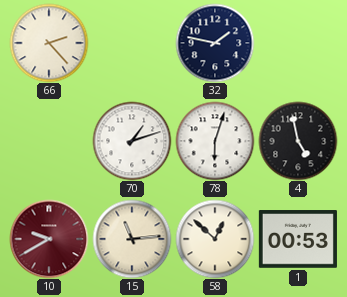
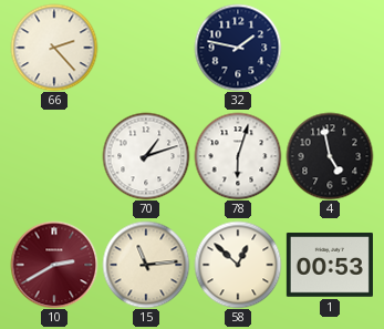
10: 9:40 -> 2:40 (54, 265)
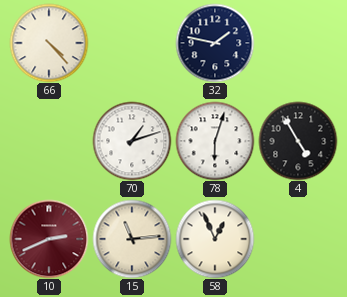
66: 2:23 -> 4:23 (49, 43)
4: 4:58 -> 4:55 (298, 141)
10: 2:40 -> 2:41 (49, 239)
58: 12:52 -> 12:56 (215, 239)
1: 00:53 -> none (330, 265)
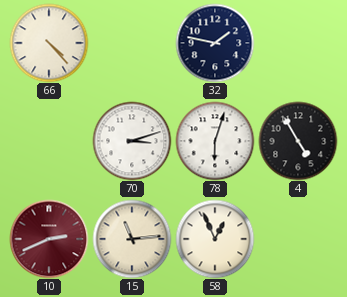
70: 1:12 -> 3:12 (132, 141)
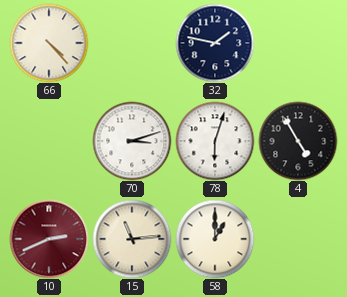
58: 12:56 -> 1:00 (215, 239)
